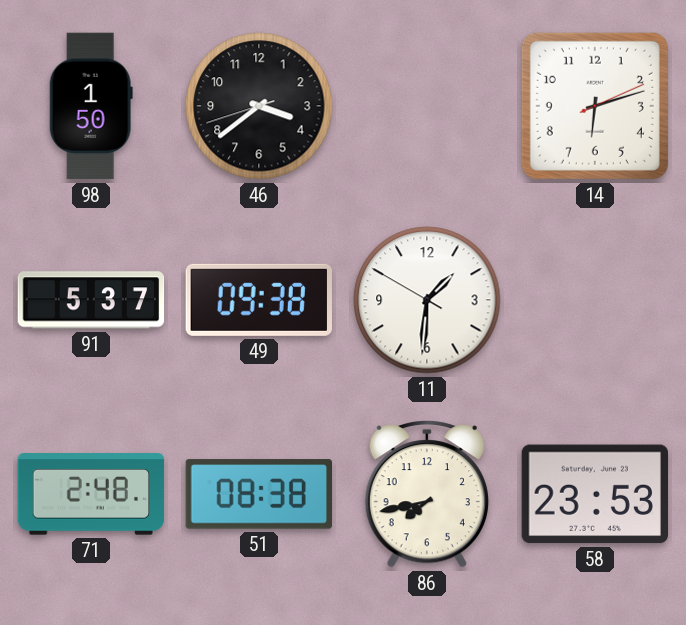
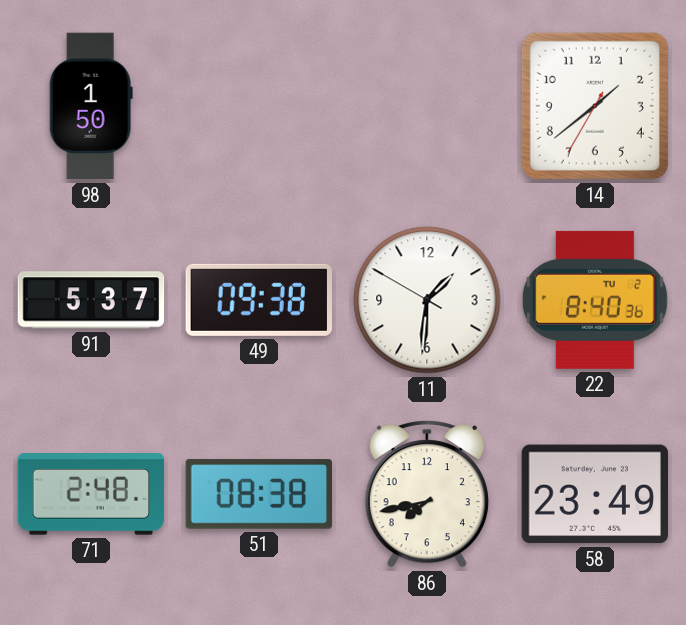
46: 3:38 -> none (259, 106)
14: 6:12 -> 1:38 (595, 106)
22: none -> 8:40 (595, 300)
58: 23:53 -> 23:49 (594, 494)
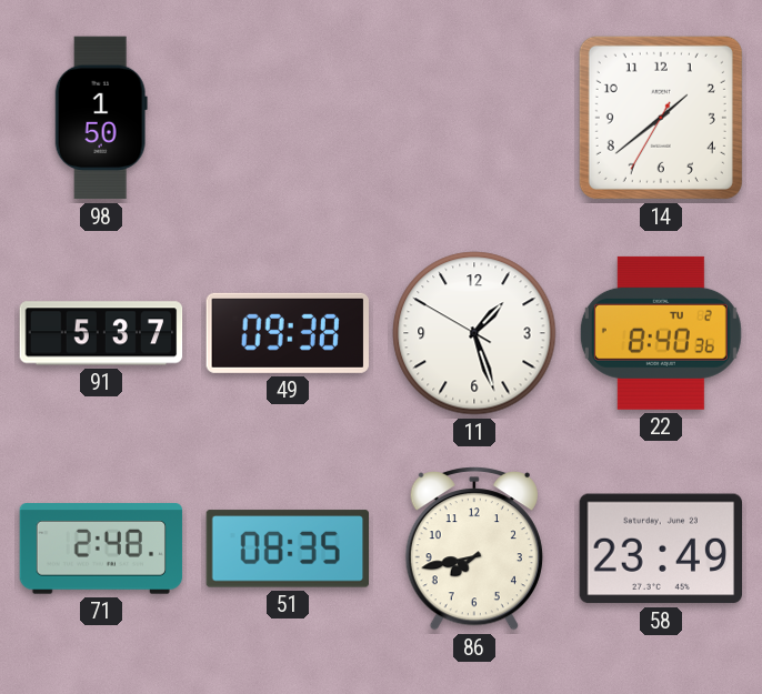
11: 1:30 -> 1:26 (474, 333)
51: 08:38 -> 08:35 (288, 549)
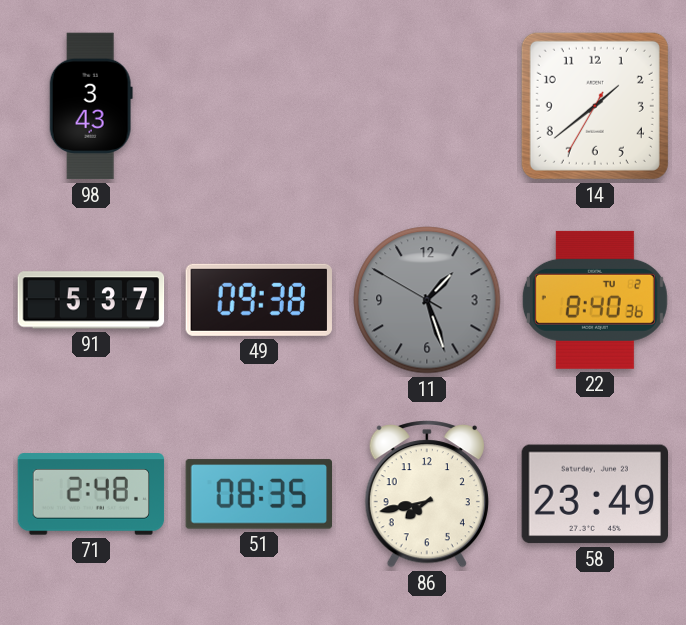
98: 1:50 -> 3:43 (91, 106)
11 dial: white -> grey (427, 300)
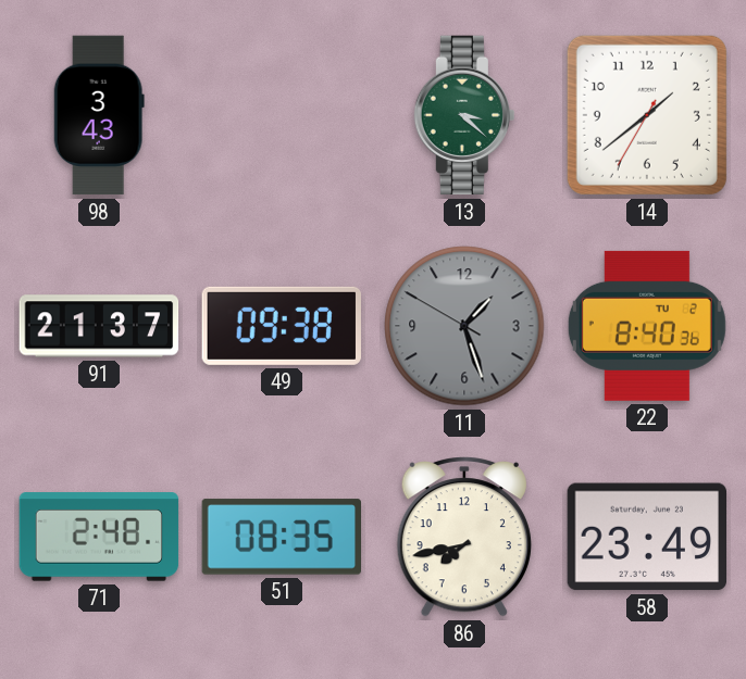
13: none -> 3:22 (464, 115)
91: 5:37 -> 21:37 (99, 326)
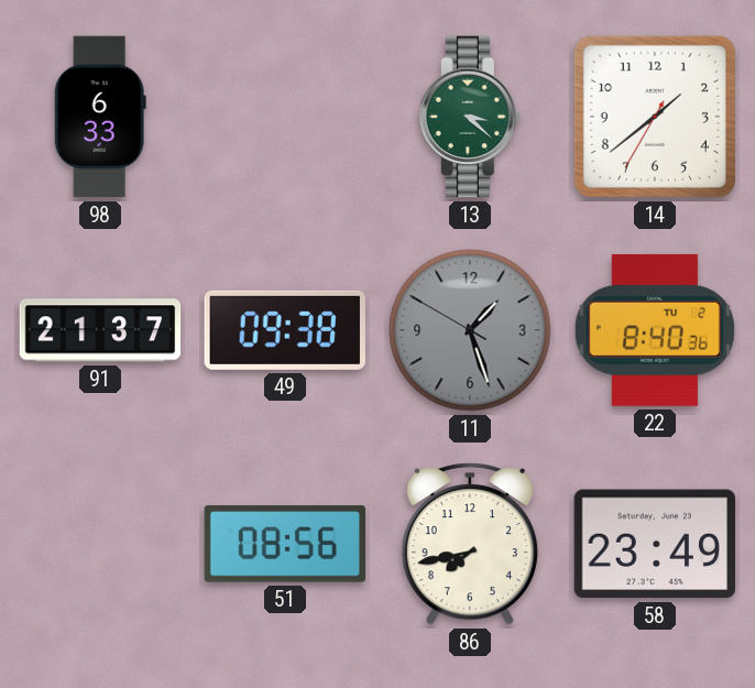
98: 3:43 -> 6:33 (100, 117)
71: 2:48 -> none (99, 537)
51: 08:35 -> 08:56 (285, 544)
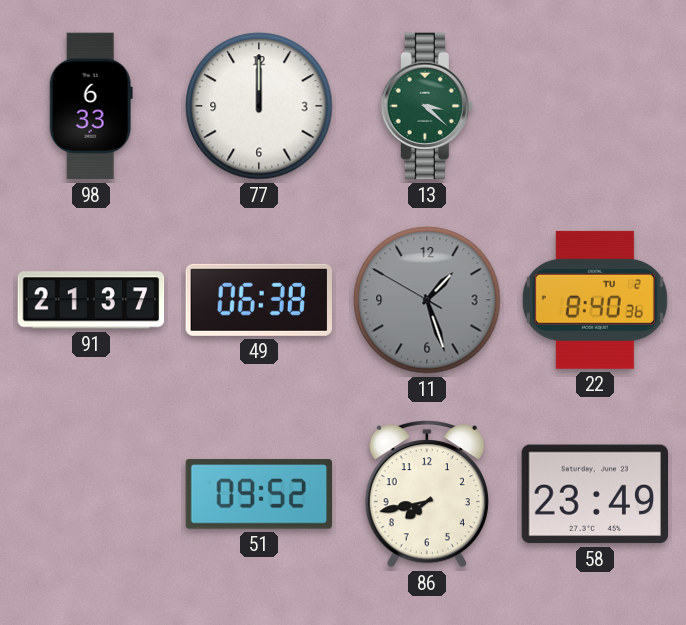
77: none -> 12:00 (259, 106)
14: 1:38 -> none (655, 117)
49: 09:38 -> 06:38 (258, 300)
51: 08:56 -> 09:52 (259, 494)
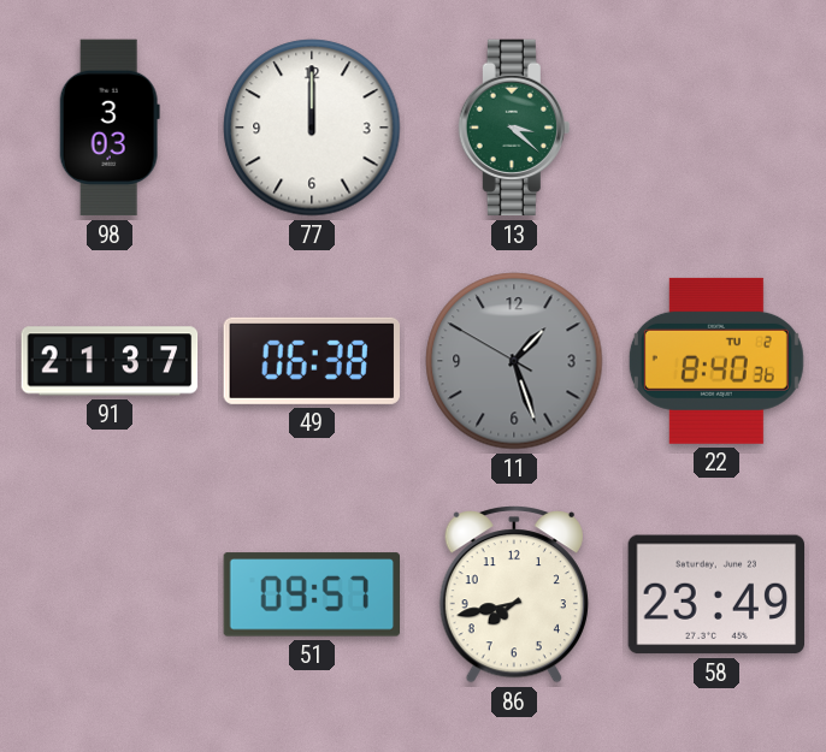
98: 6:33 -> 3:03 (110, 128)
51: 09:52 -> 09:57 (312, 594)
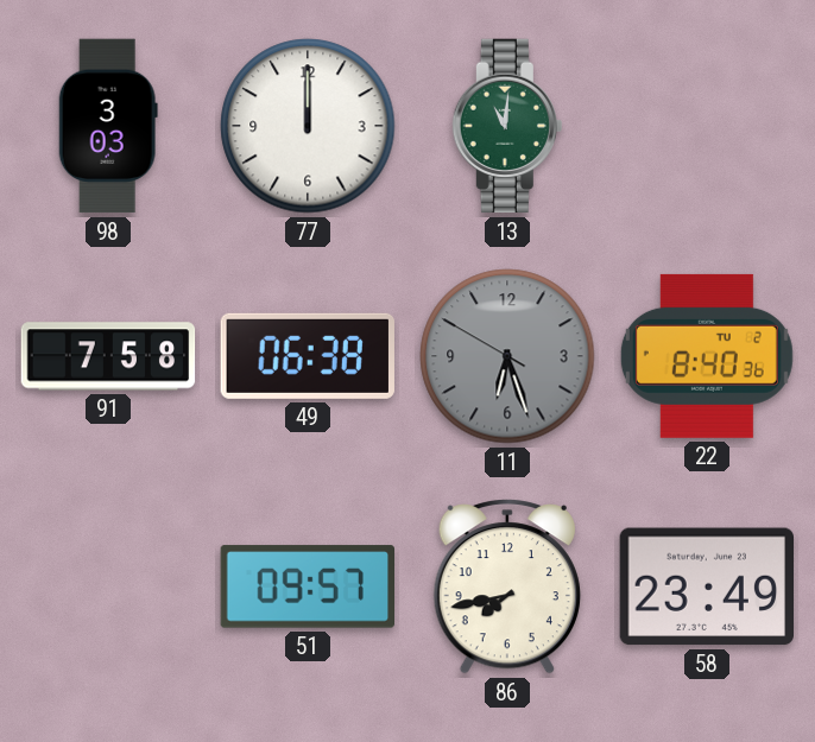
13: 3:22 -> 11:01 (507, 126)
91: 21:37 -> 7:58 (108, 356)
11: 1:26 -> 6:26 (507, 356)
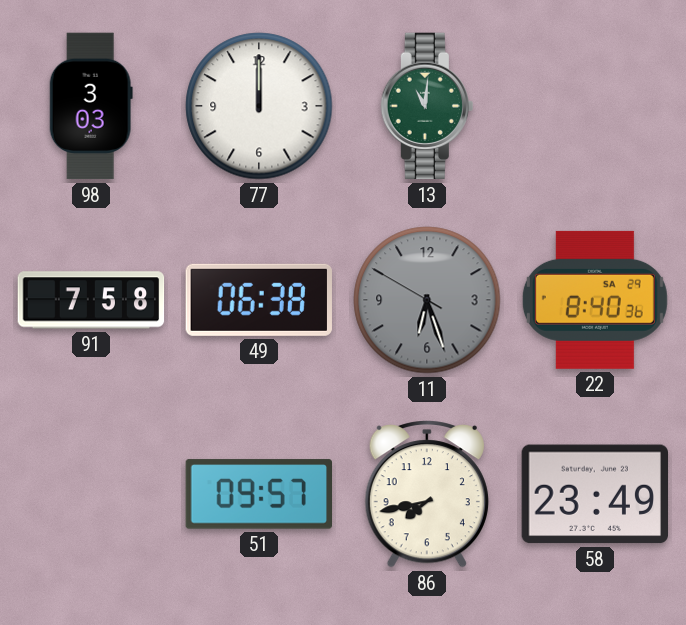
22 date: TU 2 -> SA 29 (595, 300)
